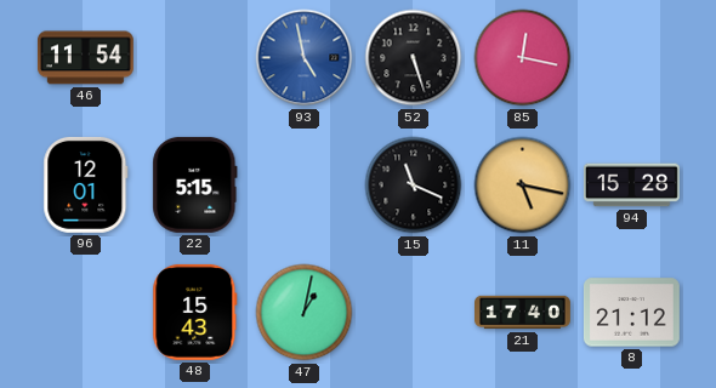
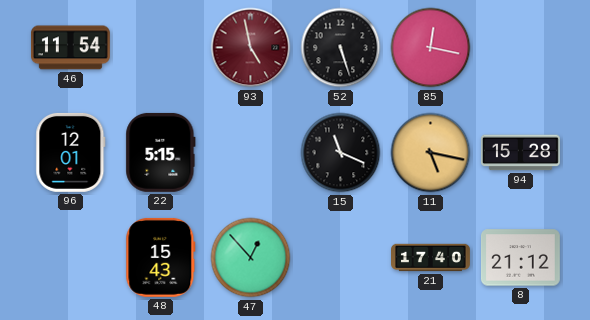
93 dial: blue -> burgundy (251, 48)
47: 1:02 -> 12:53 (251, 258)
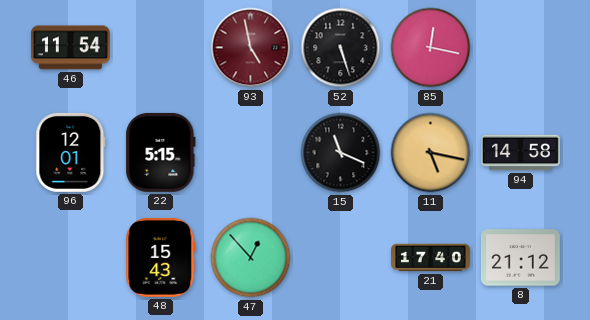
94: 15:28 -> 14:58 (520, 153)
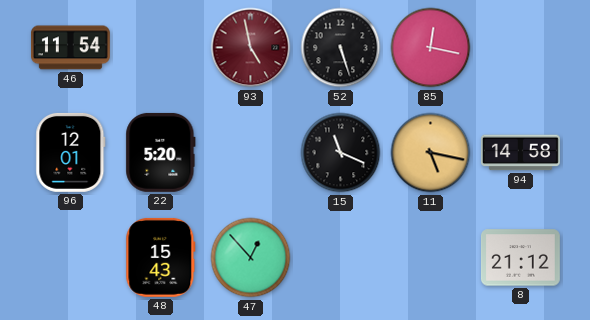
22: 5:15 -> 5:20 (161, 152)
21: 17:40 -> none (431, 258)
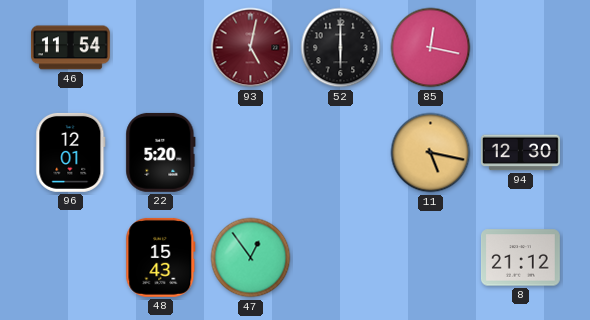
93: 4:58 -> 5:02 (251, 48)
52: 5:27 -> 6:00 (341, 48)
15: 11:19 -> none (341, 153)
94: 14:58 -> 12:30 (520, 153)
47: 12:53 -> 12:54 (251, 258)
